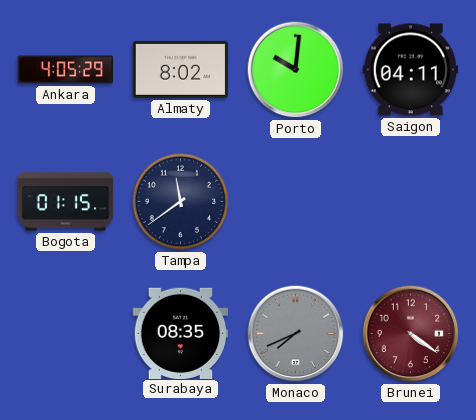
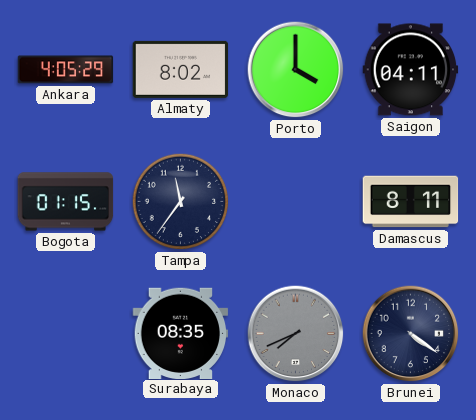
Porto: 10:01 -> 4:00 (296, 70)
Tampa: 11:39 -> 11:36 (181, 202)
Damascus: none -> 8:11 (411, 202)
Brunei dial: burgundy -> navy (411, 334)
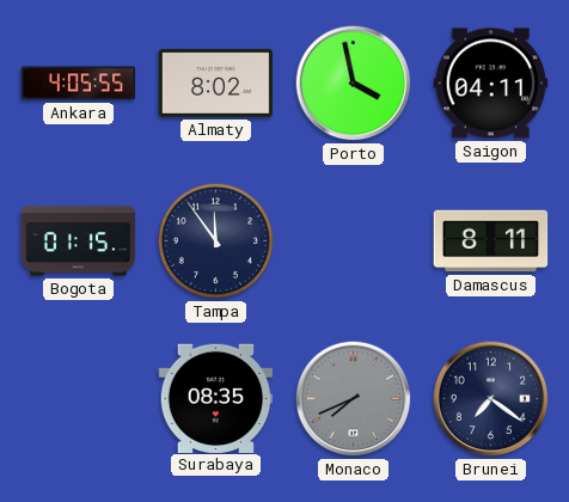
Ankara: 4:05:29 -> 4:05:55 (79, 84)
Porto: 4:00 -> 3:58 (354, 84)
Tampa: 11:36 -> 11:54 (216, 241)
Brunei: 4:21 -> 7:21 (491, 399)
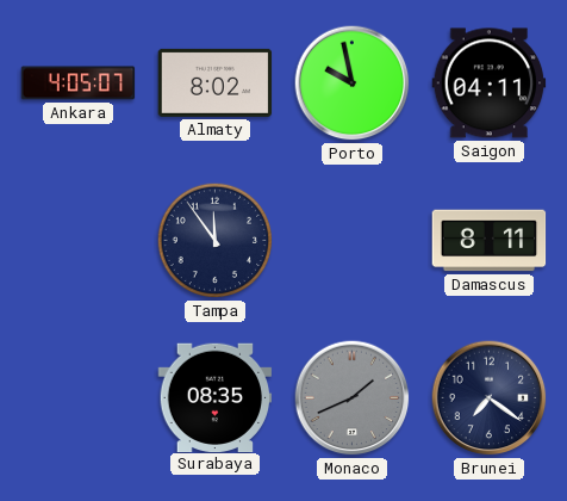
Ankara: 4:05:55 -> 4:05:07 (79, 83)
Porto: 3:58 -> 9:58 (353, 83)
Bogota: 01:15 -> none (79, 241)
Monaco: 7:41 -> 1:41 (353, 398)
